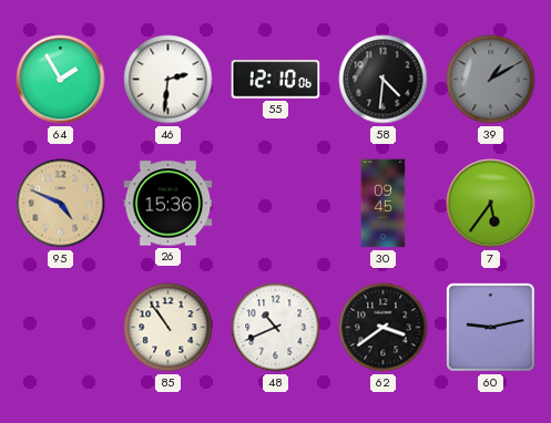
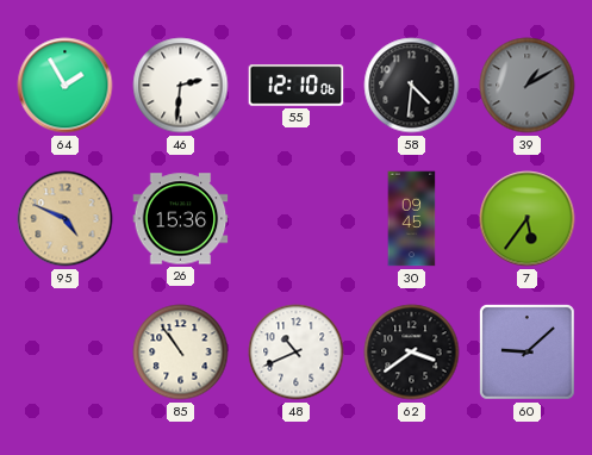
60: 9:13 -> 9:08 (526, 351)
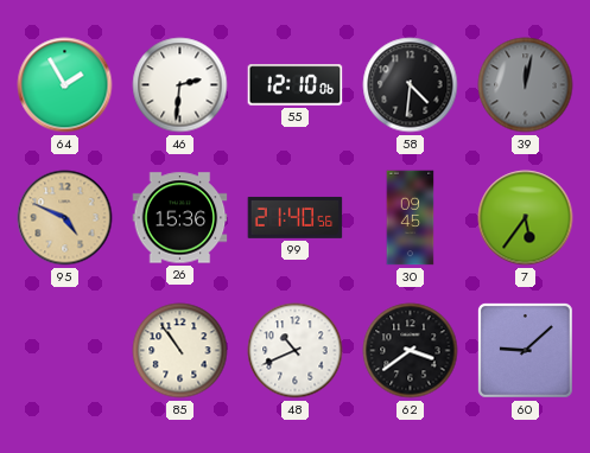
39: 1:10 -> 12:02 (526, 85)
99: none -> 21:40 (296, 218)
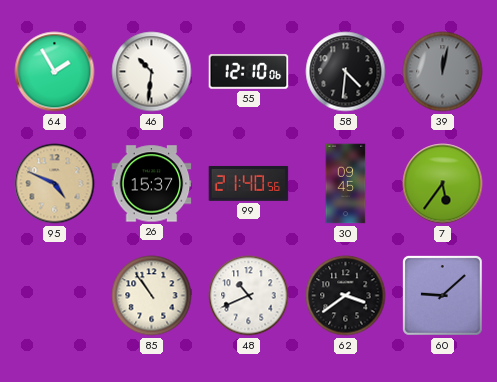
46: 2:31 -> 10:31 (152, 72)
26: 15:36 -> 15:37 (152, 184)
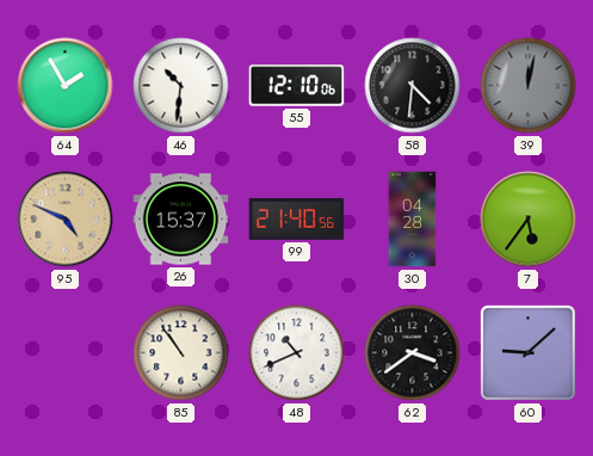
30: 09:45 -> 04:28 (413, 220)
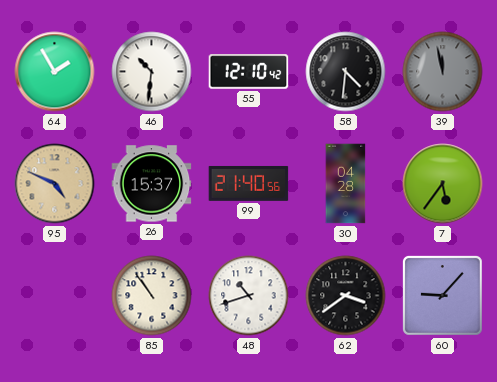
55: 12:10:06 -> 12:10:42 (249, 72)
39: 12:02 -> 11:58 (443, 72)
48: 10:41 -> 10:42 (249, 296)
60: 9:08 -> 9:07 (442, 295)
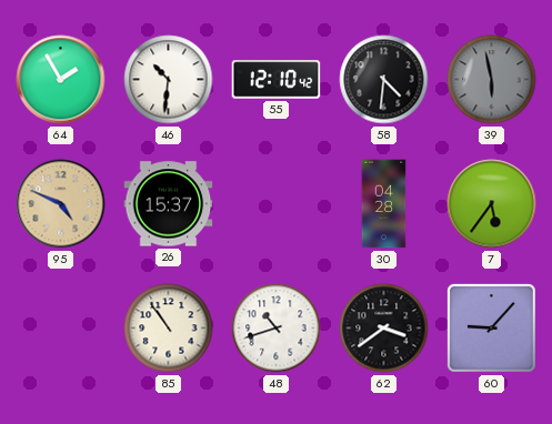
39: 11:58 -> 5:58 (492, 80)
99: 21:40 -> none (249, 184)
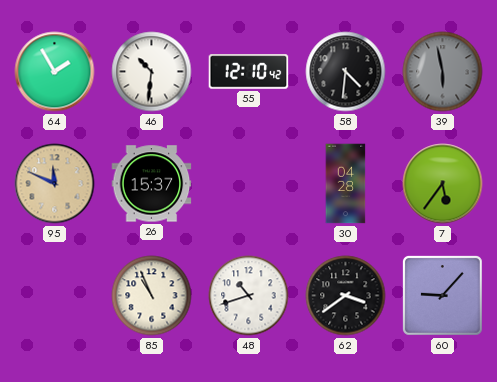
95: 4:49 -> 11:49 (55, 184)
85: 10:54 -> 10:56 (152, 296)
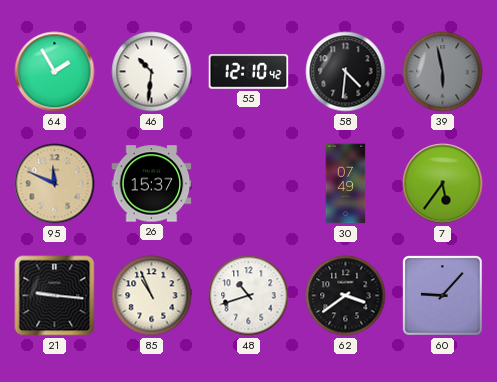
30: 04:28 -> 07:49 (346, 184)
21: none -> 9:16 (55, 296)
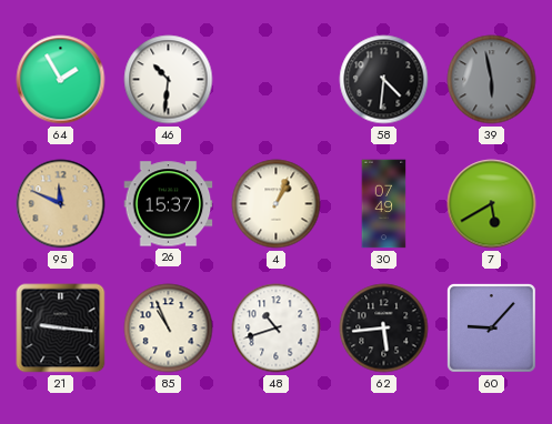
55: 12:10 -> none (249, 72)
4: none -> 1:04 (277, 204)
7: 5:36 -> 5:40 (492, 204)
62: 3:39 -> 5:44 (384, 329)
